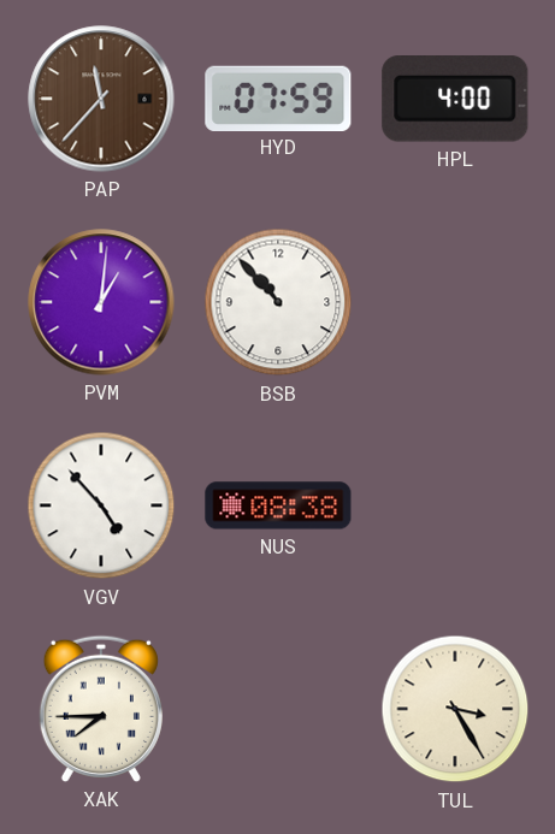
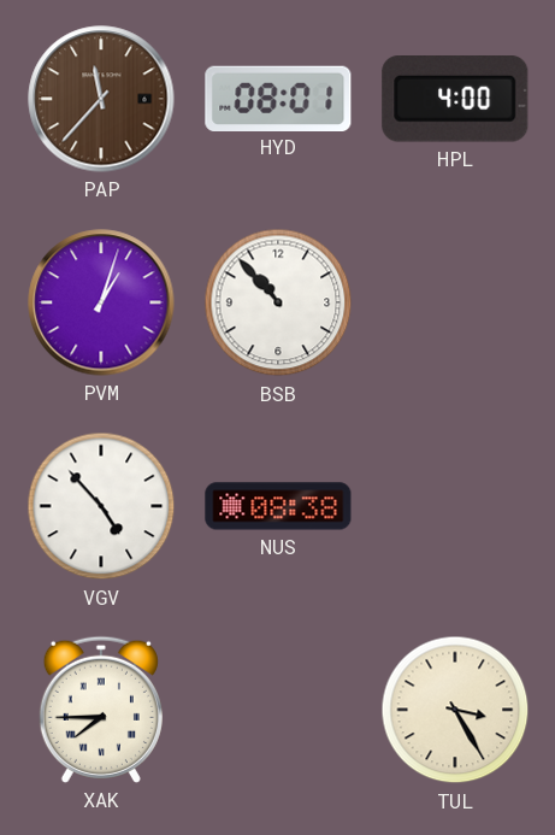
HYD: 07:59 -> 08:01 (278, 98)
PVM: 1:01 -> 1:03 (101, 302)
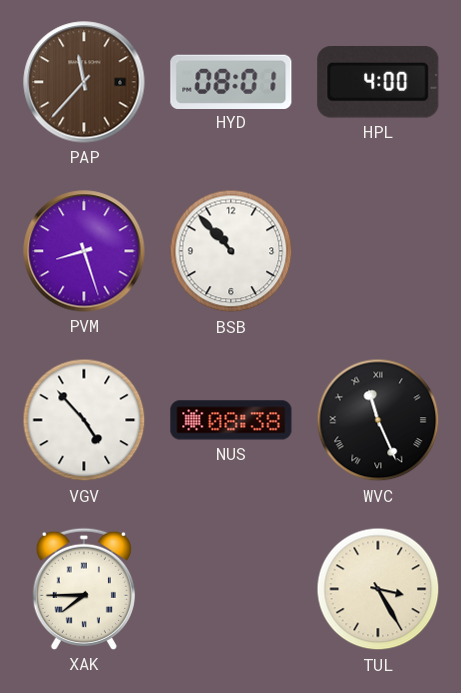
PVM: 1:03 -> 8:27 (84, 251)
WVC: none -> 11:26 (378, 420)
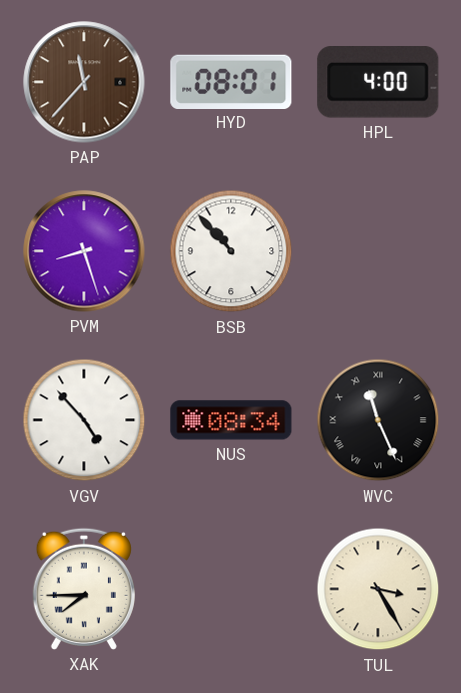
NUS: 08:38 -> 08:34 (231, 420)
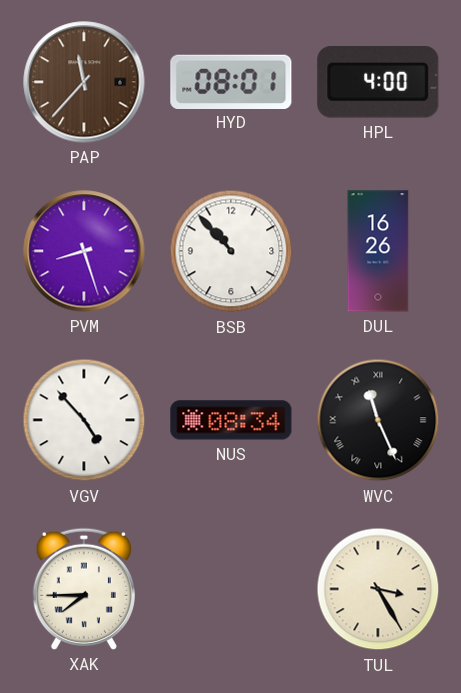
DUL: none -> 16:26 (378, 251)
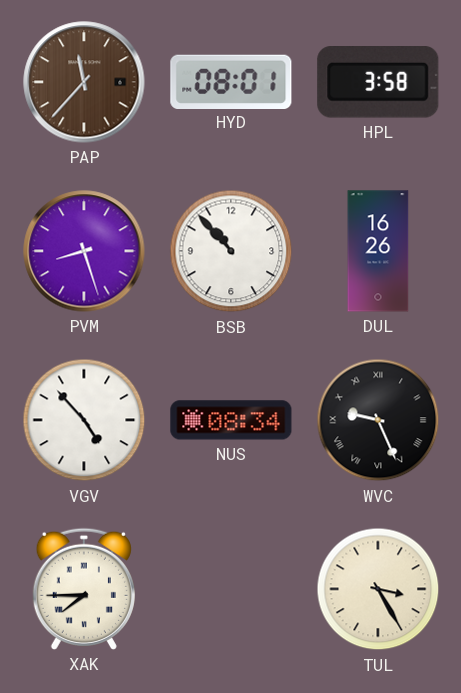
HPL: 4:00 -> 3:58 (378, 83)
WVC: 11:26 -> 9:26 (378, 420)
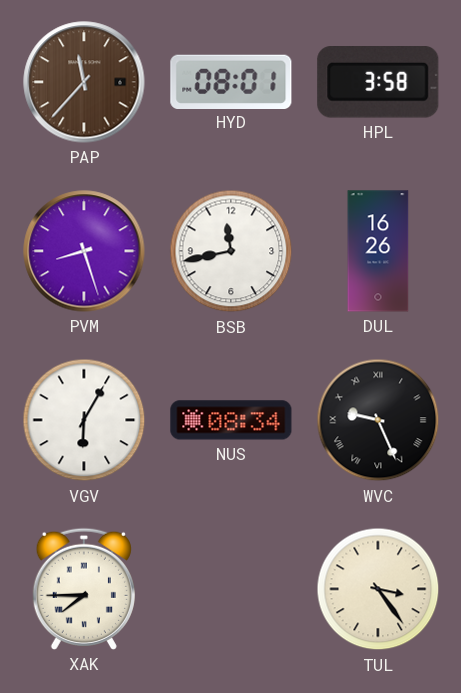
BSB: 10:53 -> 11:43 (231, 251)
VGV: 4:53 -> 6:05 (84, 420)
TUL: 3:25 -> 3:24 (378, 589)
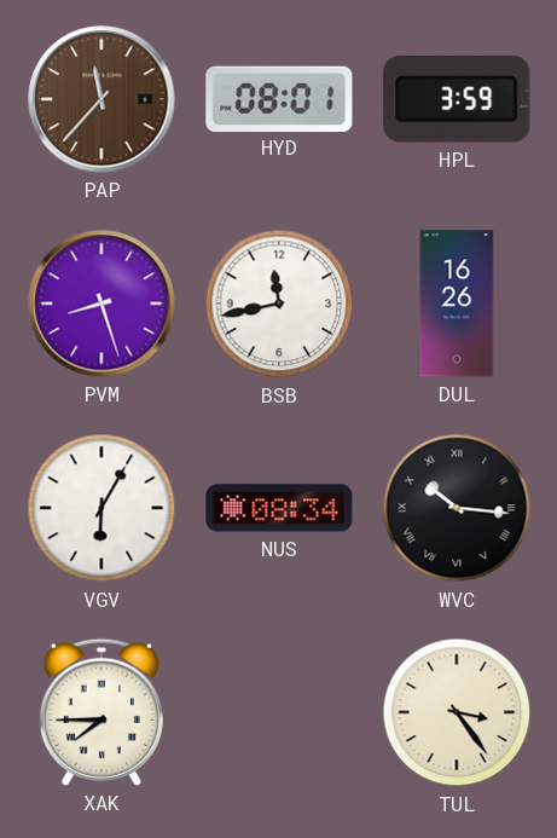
HPL: 3:58 -> 3:59 (457, 100)
WVC: 9:26 -> 10:16 (457, 508)
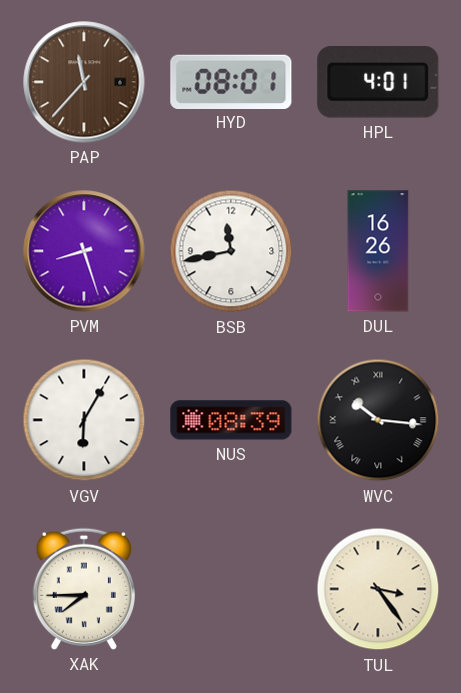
HPL: 3:59 -> 4:01 (378, 83)
NUS: 08:34 -> 08:39 (231, 420)
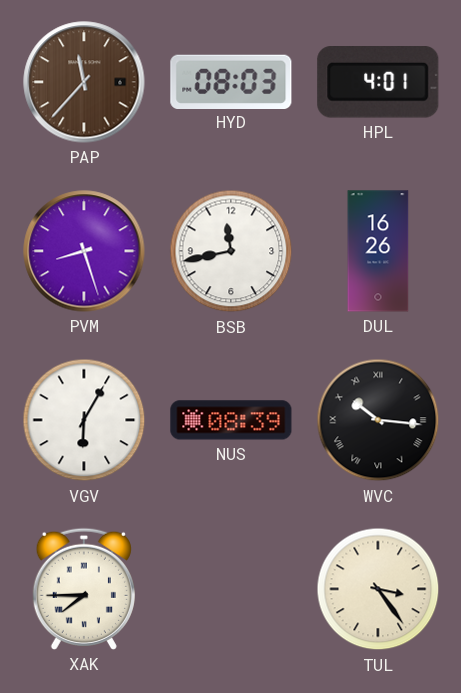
HYD: 08:01 -> 08:03 (231, 81)
